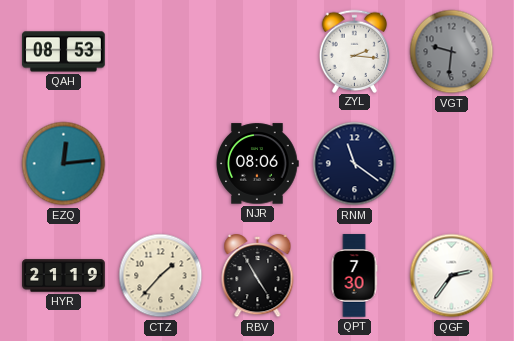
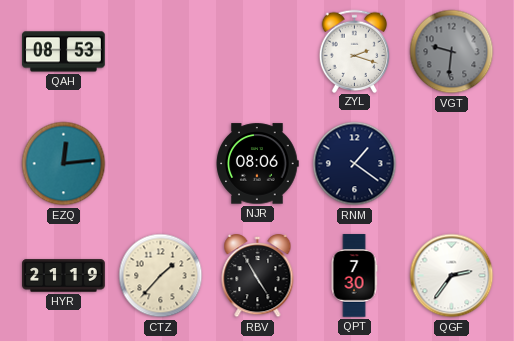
ZYL: 2:16 -> 2:18 (355, 51)
RNM: 11:21 -> 1:21 (355, 164)
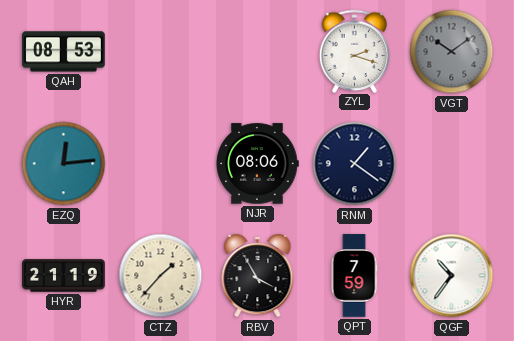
VGT: 9:31 -> 10:09 (452, 52)
RBV: 4:55 -> 3:55 (258, 276)
QPT: 7:30 -> 7:59 (354, 276)
QGF: 2:36 -> 10:36 (452, 276)
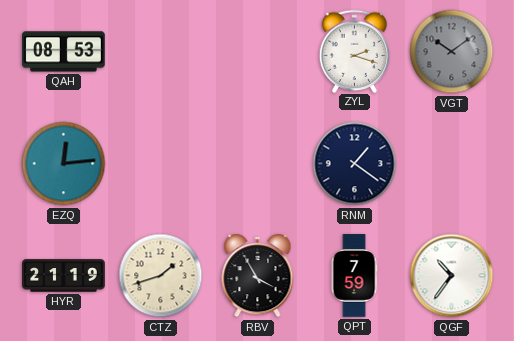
NJR: 08:06 -> none (257, 164)
CTZ: 1:37 -> 1:42 (161, 276)
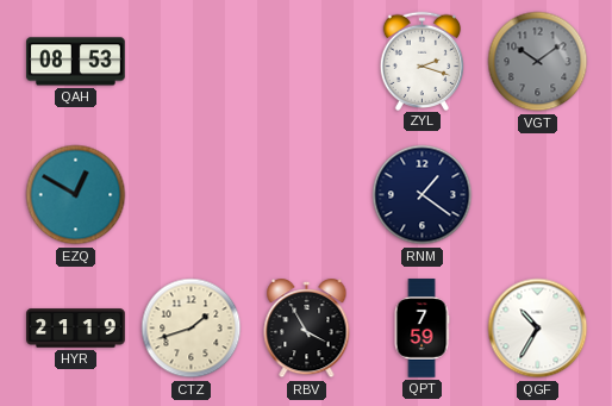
EZQ: 12:14 -> 12:50 (76, 195)
QGF: 10:36 -> 10:35 (538, 329)
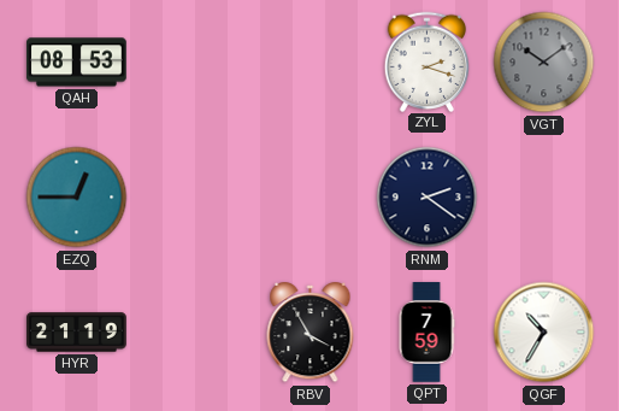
EZQ: 12:50 -> 12:45 (77, 198)
RNM: 1:21 -> 2:21 (428, 198)
CTZ: 1:42 -> none (192, 329)
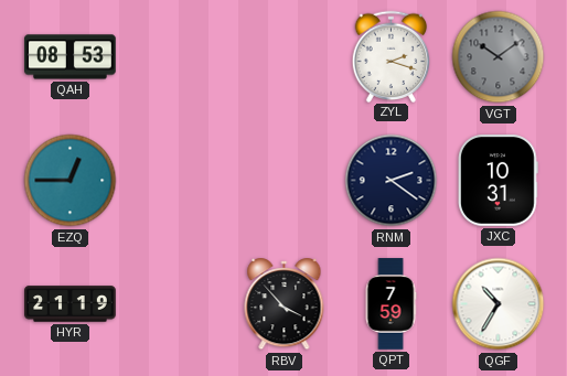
JXC: none -> 10:31 (499, 181)
RBV: 3:55 -> 3:53 (285, 304)
